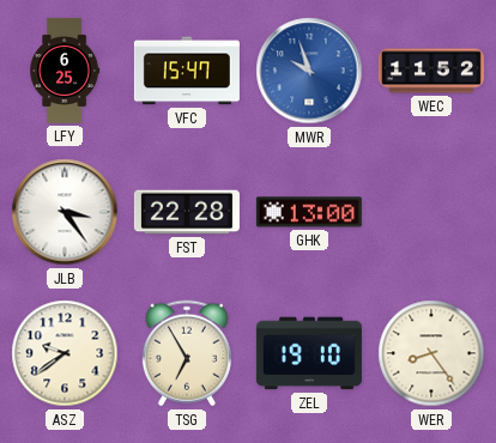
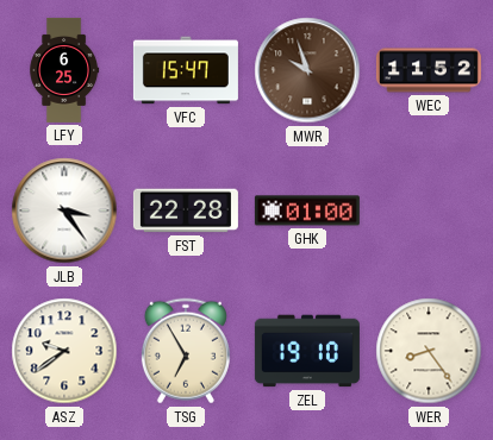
MWR dial: blue -> brown (307, 70)
GHK: 13:00 -> 01:00 (307, 210)
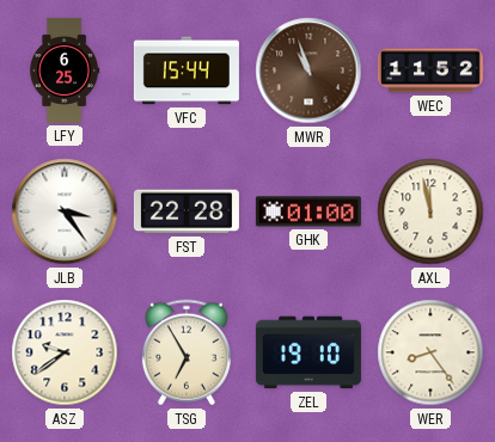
VFC: 15:47 -> 15:44 (187, 70)
MWR: 9:57 -> 10:57 (308, 70)
AXL: none -> 11:58 (430, 211)
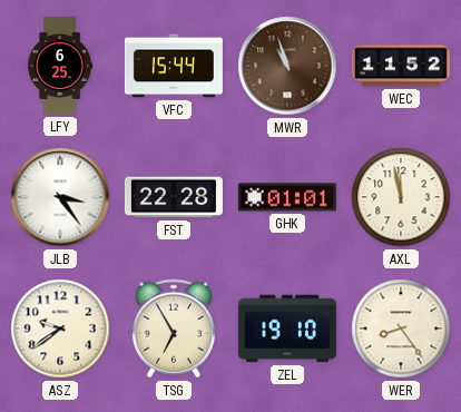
GHK: 01:00 -> 01:01 (287, 197)
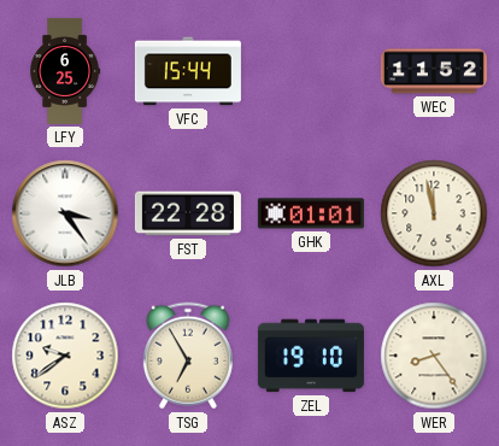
MWR: 10:57 -> none (287, 66)
